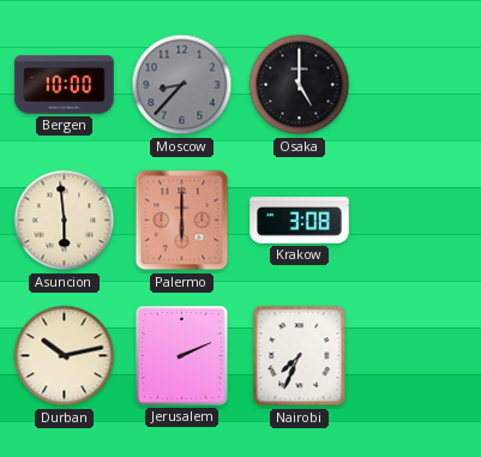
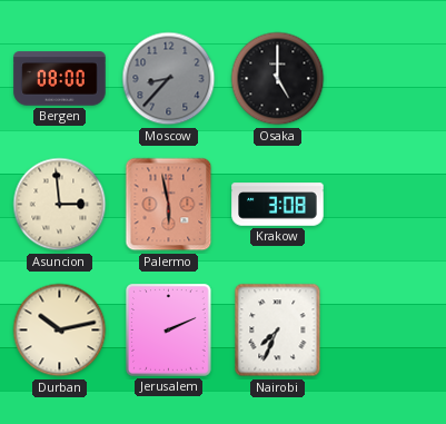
Bergen: 10:00 -> 08:00 (60, 79)
Asuncion: 5:59 -> 2:59 (60, 205)
Palermo: 6:00 -> 5:58 (169, 205)
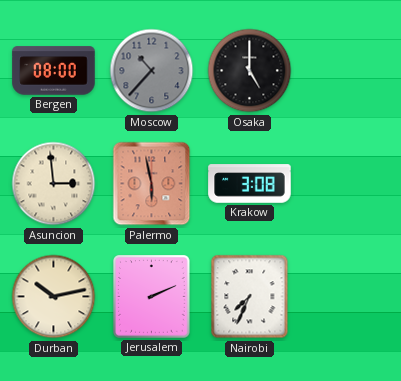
Moscow: 8:37 -> 10:37 (152, 71)
